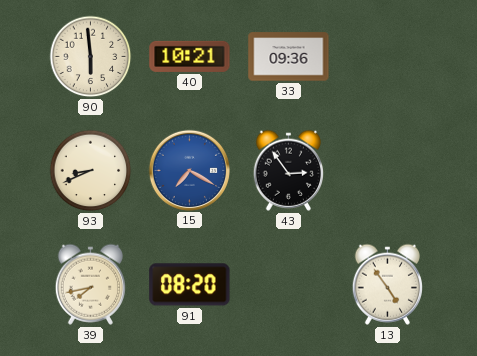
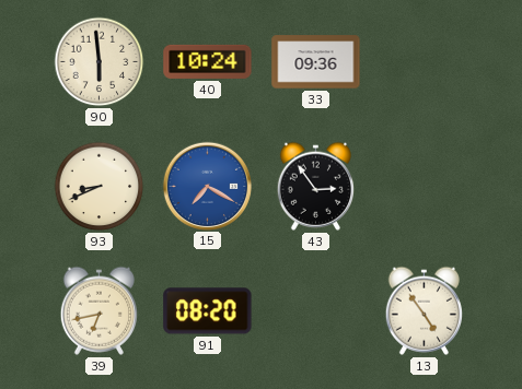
40: 10:21 -> 10:24 (208, 61)
39: 7:43 -> 6:43 (98, 310)
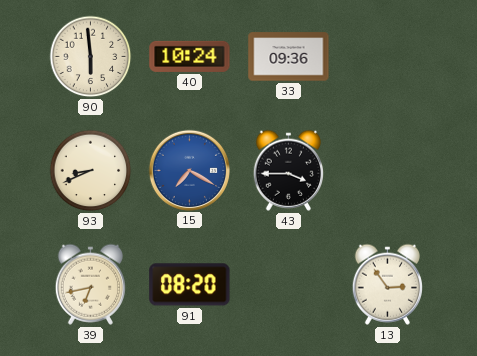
43: 2:54 -> 3:45 (288, 170)
13: 4:54 -> 2:54 (387, 284)
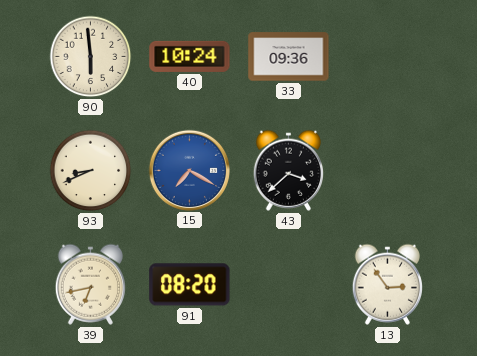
43: 3:45 -> 3:38 (288, 170)
